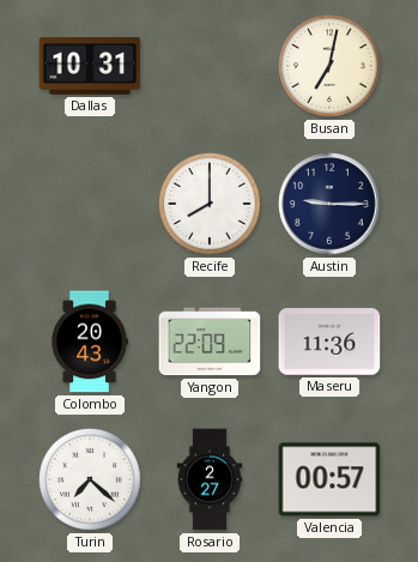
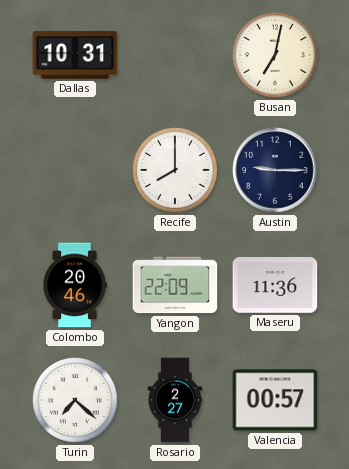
Colombo: 20:43 -> 20:46 (75, 285)
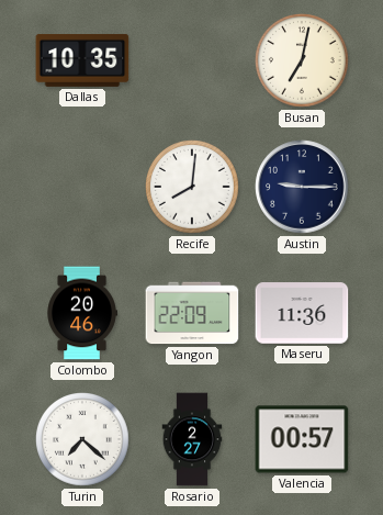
Dallas: 10:31 -> 10:35 (82, 60)
Recife: 8:00 -> 8:01 (193, 188)
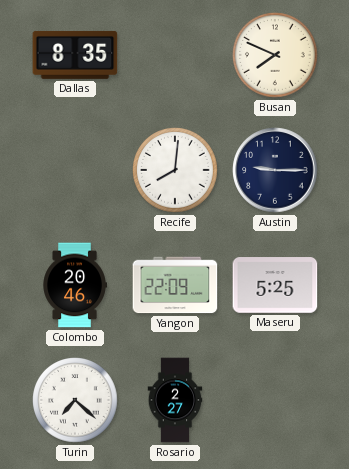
Dallas: 10:35 -> 8:35 (75, 55)
Busan: 7:02 -> 7:49 (276, 56)
Maseru: 11:36 -> 5:25 (275, 285)
Valencia: 00:57 -> none (302, 439)
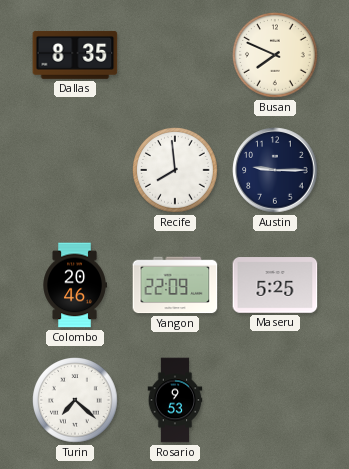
Recife: 8:01 -> 7:59 (176, 171)
Rosario: 2:27 -> 9:53 (175, 400)
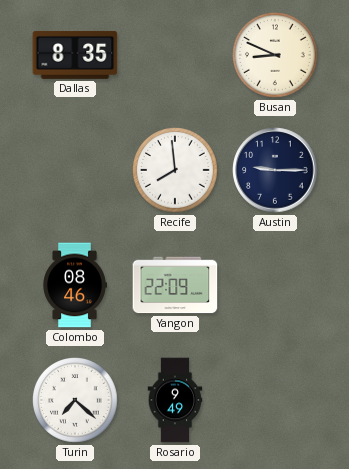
Busan: 7:49 -> 8:49 (276, 56)
Colombo: 20:46 -> 08:46 (75, 285)
Maseru: 5:25 -> none (275, 285)
Rosario: 9:53 -> 9:49 (175, 400)
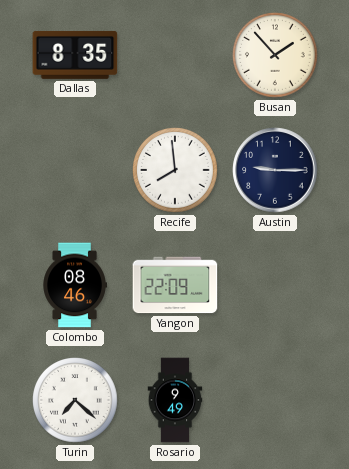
Busan: 8:49 -> 1:53 (276, 56)
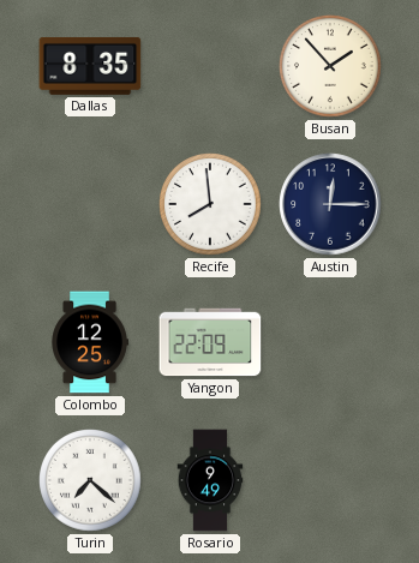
Austin: 9:15 -> 12:15 (330, 204)
Colombo: 08:46 -> 12:25 (90, 342)
